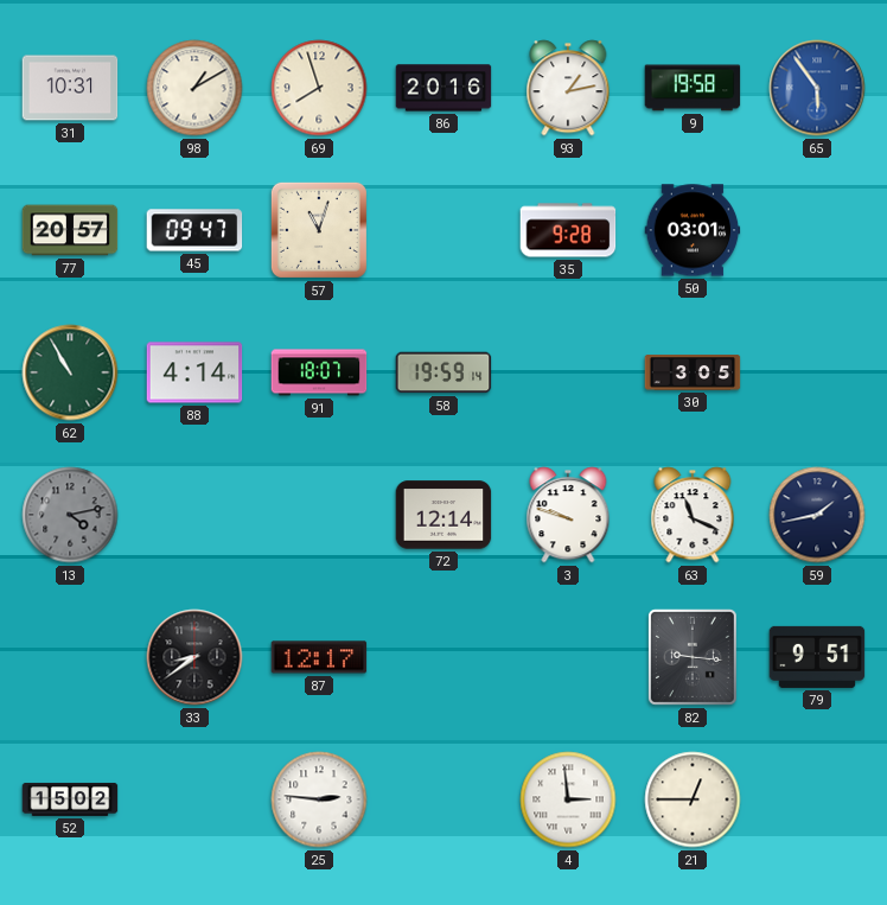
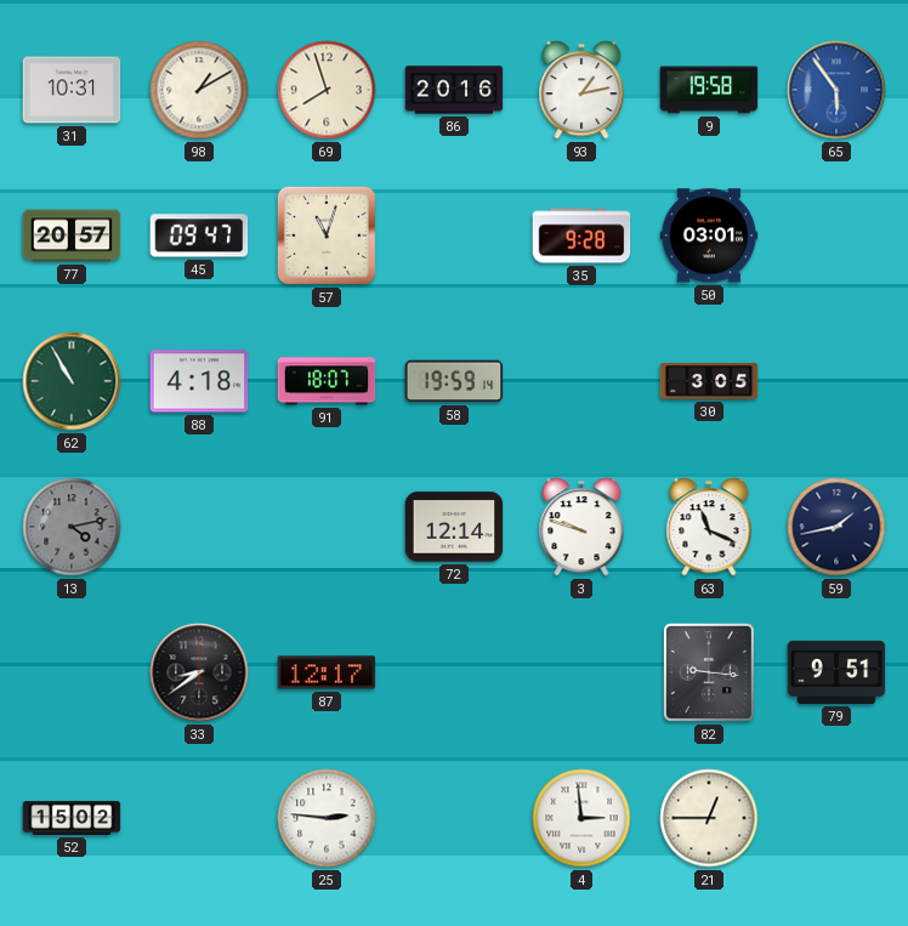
88: 4:14 -> 4:18 (199, 381)
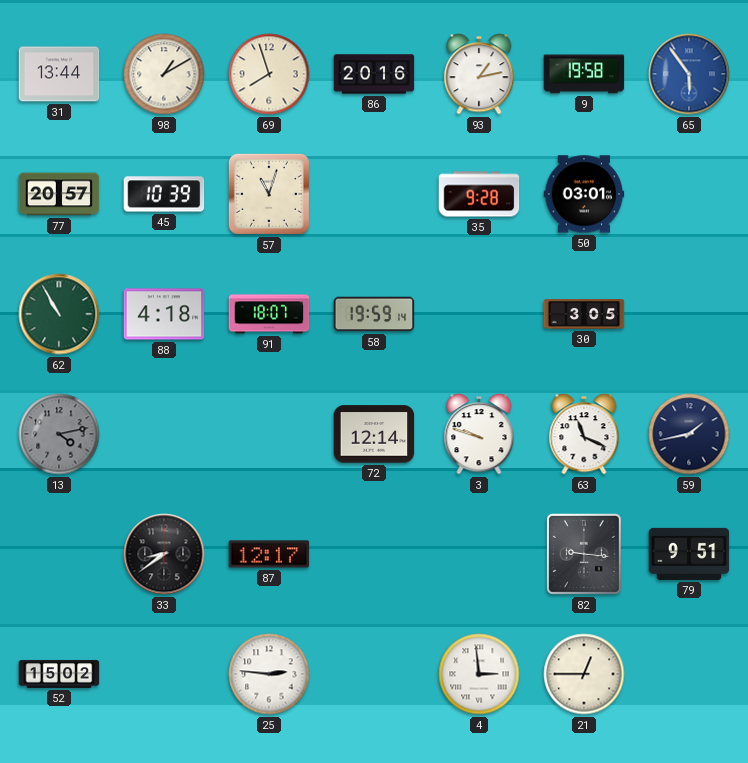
31: 10:31 -> 13:44 (59, 74)
45: 09:47 -> 10:39 (164, 194)
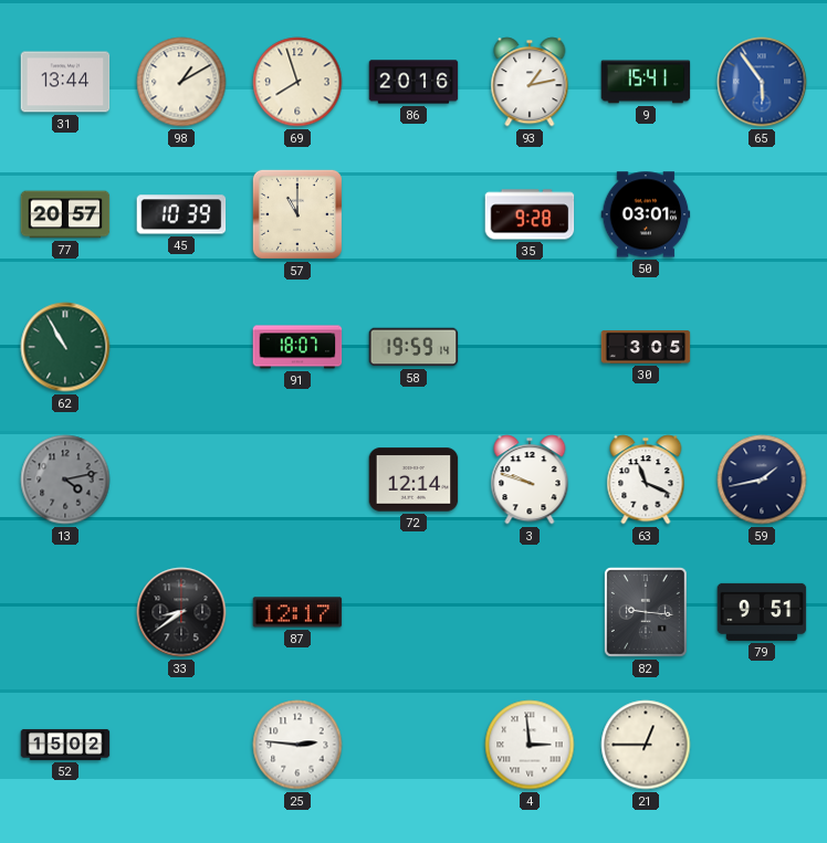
9: 19:58 -> 15:41 (646, 82)
57: 11:03 -> 11:00 (297, 214)
88: 4:18 -> none (164, 314)
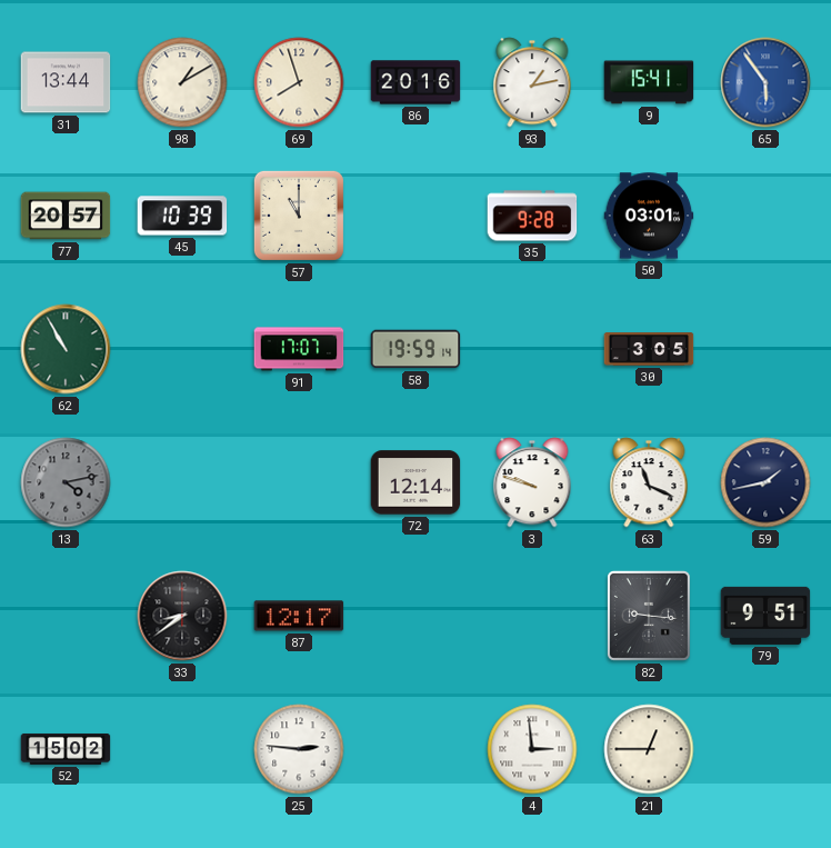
91: 18:07 -> 17:07 (299, 349)
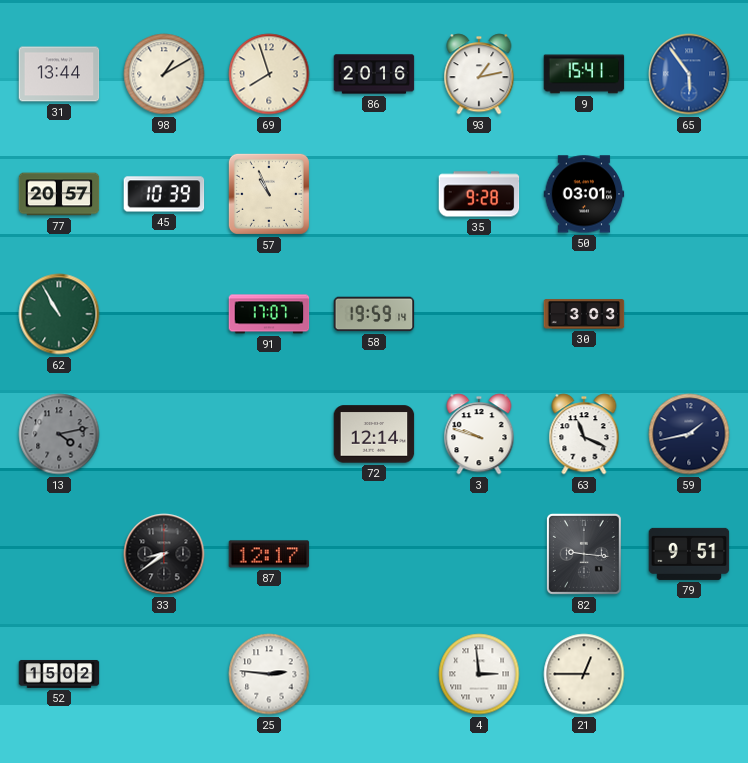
57: 11:00 -> 10:56 (269, 194)
30: 3:05 -> 3:03 (584, 314)
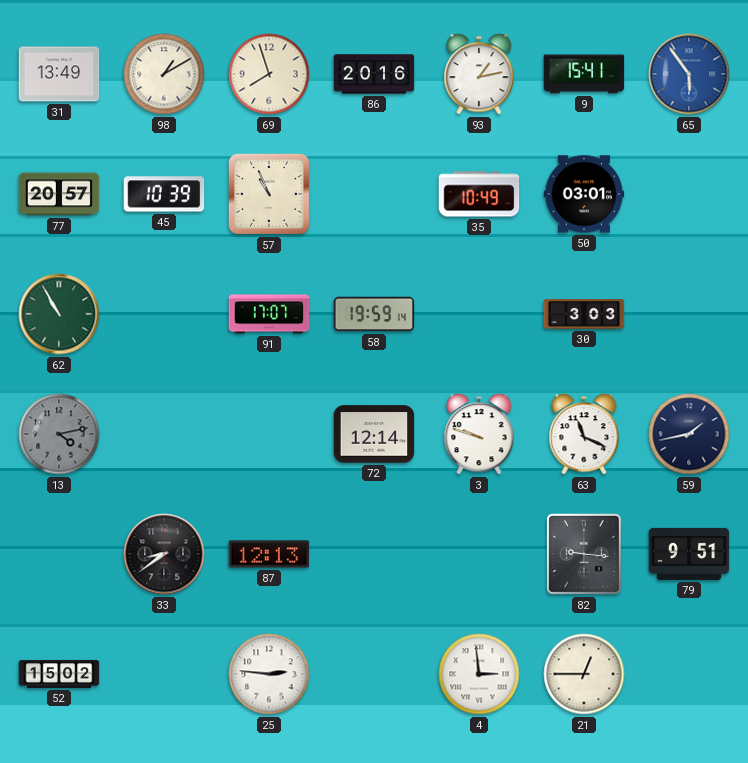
31: 13:44 -> 13:49 (59, 74)
35: 9:28 -> 10:49 (479, 194)
87: 12:17 -> 12:13 (269, 554)
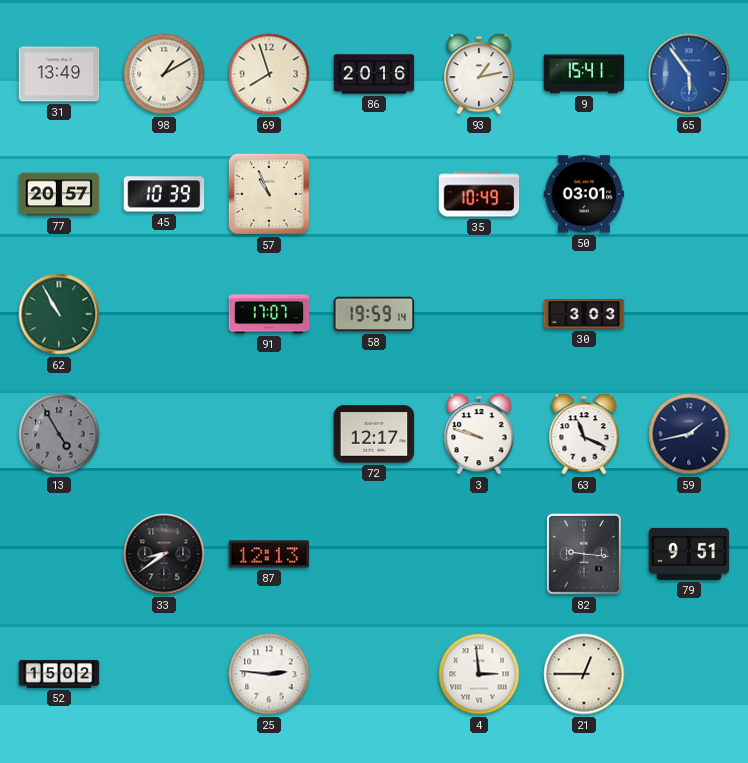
13: 4:13 -> 4:55 (59, 434)
72: 12:14 -> 12:17 (374, 434)
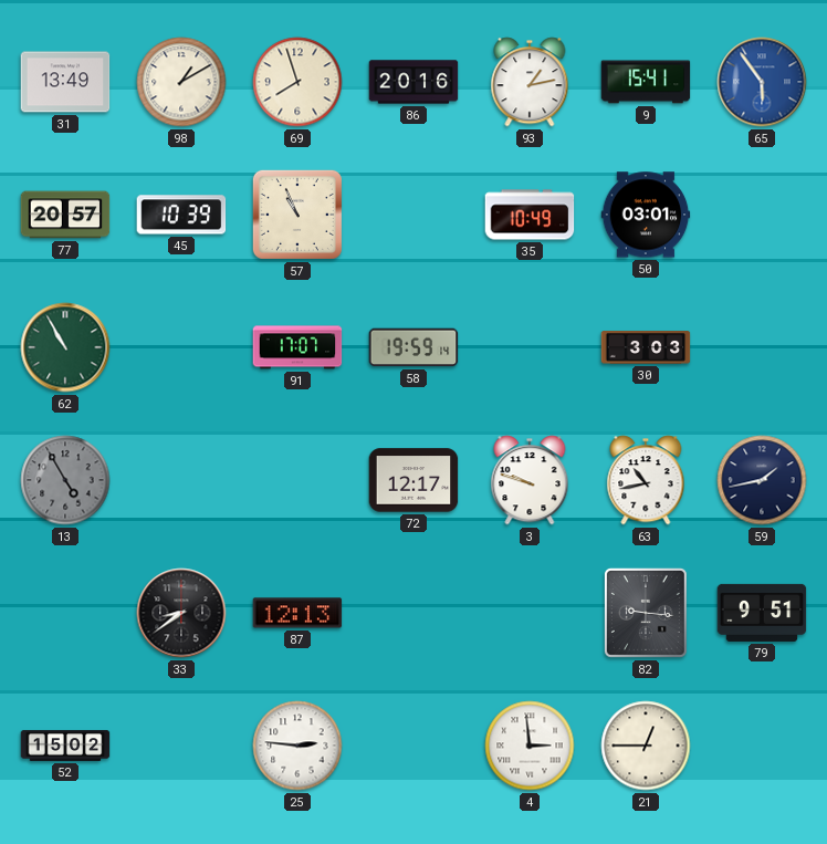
63: 11:19 -> 10:43 (646, 480)
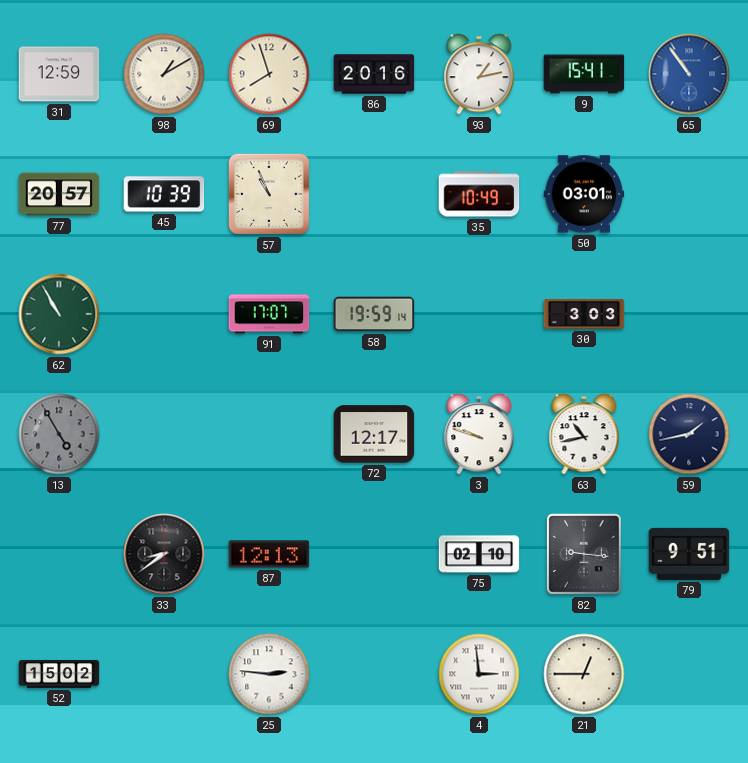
31: 13:49 -> 12:59 (59, 74)
65: 5:54 -> 10:54 (689, 74)
75: none -> 02:10 (479, 554)
